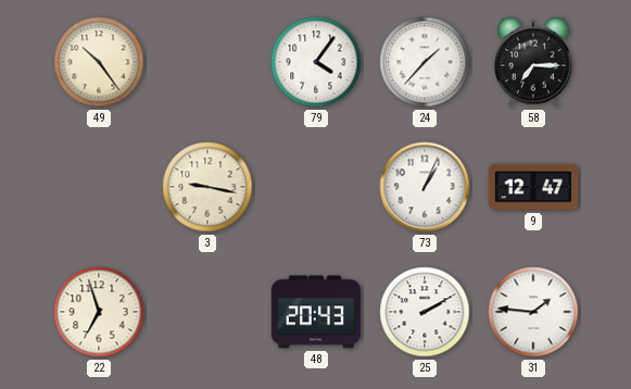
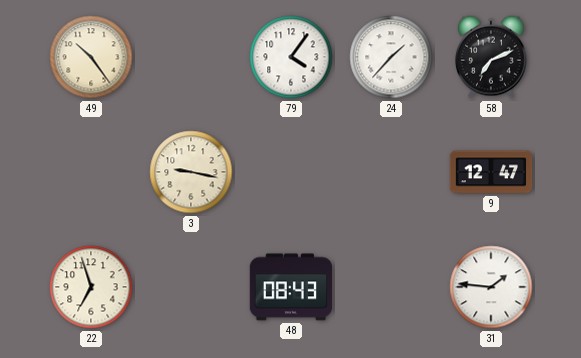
58: 7:15 -> 7:11 (492, 57)
73: 1:04 -> none (425, 187)
48: 20:43 -> 08:43 (291, 287)
25: 2:10 -> none (425, 312)
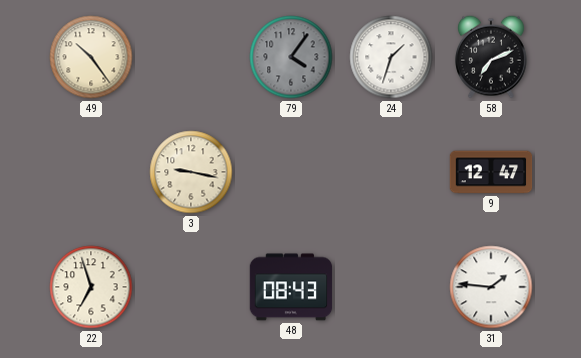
79 dial: white -> grey (291, 57)
24: 1:37 -> 1:33 (391, 57)
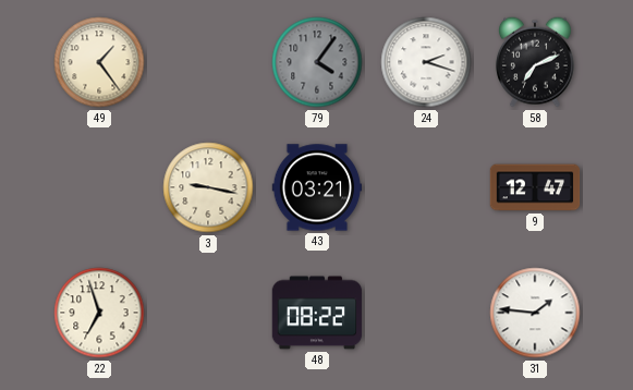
49: 10:24 -> 1:24 (99, 62)
24: 1:33 -> 2:18 (426, 62)
43: none -> 03:21 (317, 187)
48: 08:43 -> 08:22 (317, 313)
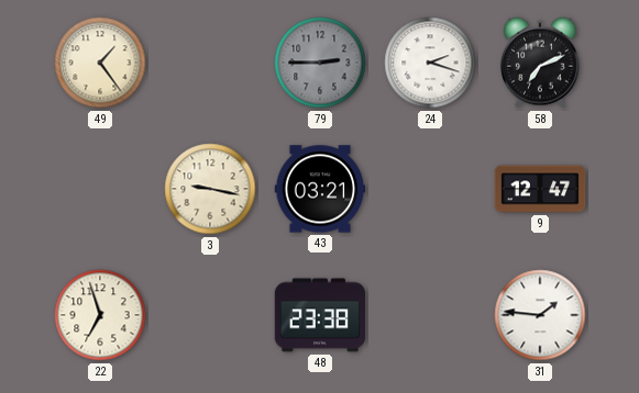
79: 4:06 -> 2:45 (320, 63)
48: 08:22 -> 23:38 (320, 315)
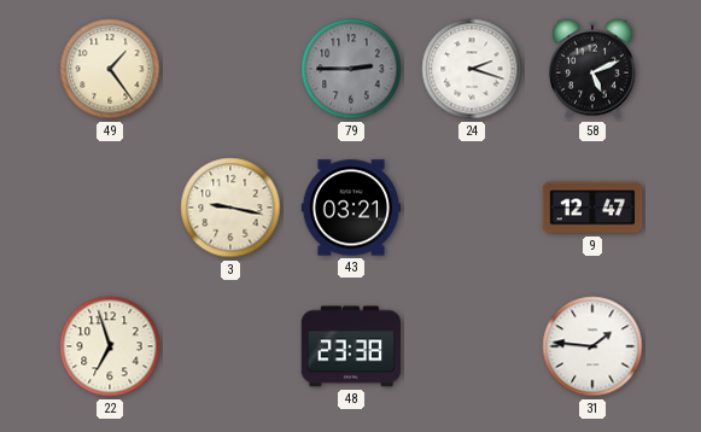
58: 7:11 -> 5:11 (594, 69)
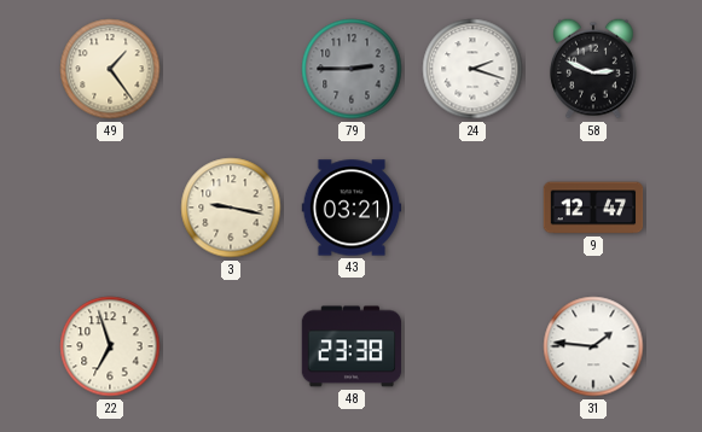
58: 5:11 -> 2:49 (594, 69)
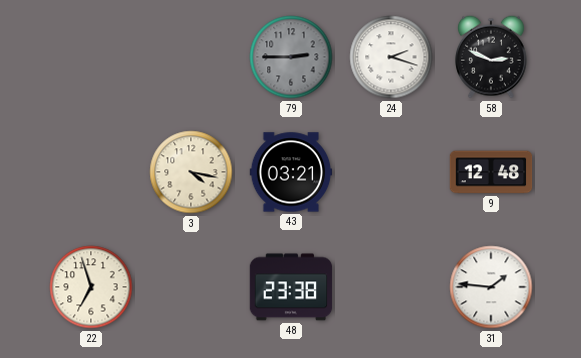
49: 1:24 -> none (110, 69)
3: 9:17 -> 4:17 (191, 172)
9: 12:47 -> 12:48 (491, 172)
